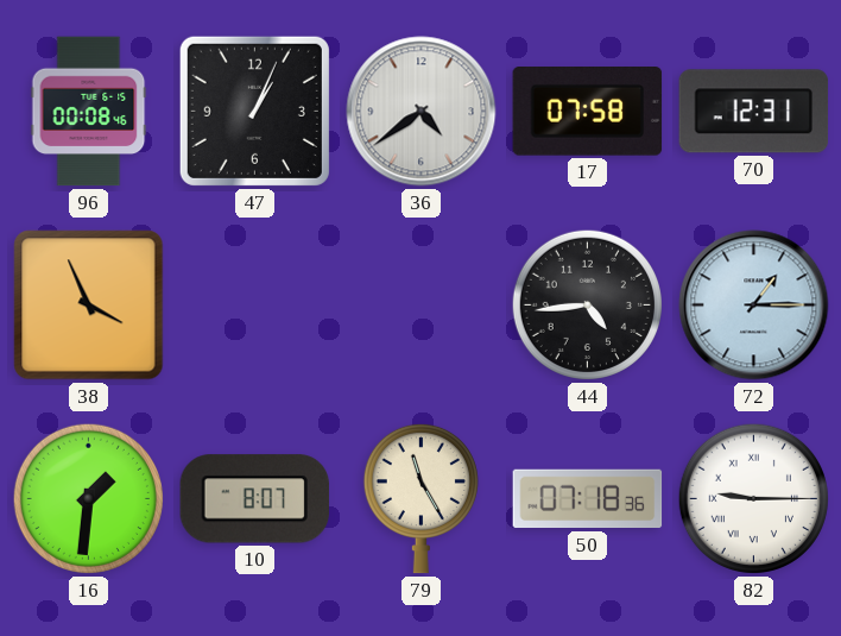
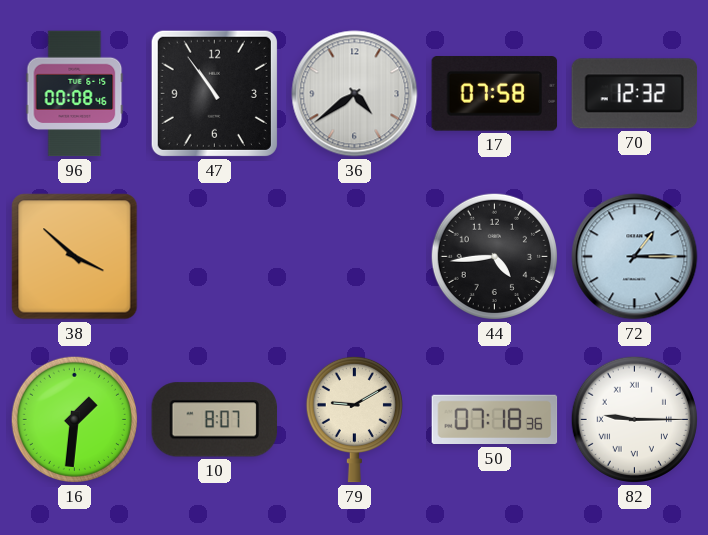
47: 1:04 -> 10:54 (214, 93)
70: 12:31 -> 12:32 (635, 94)
38: 3:56 -> 3:52 (75, 257)
79: 11:25 -> 9:10 (354, 419)
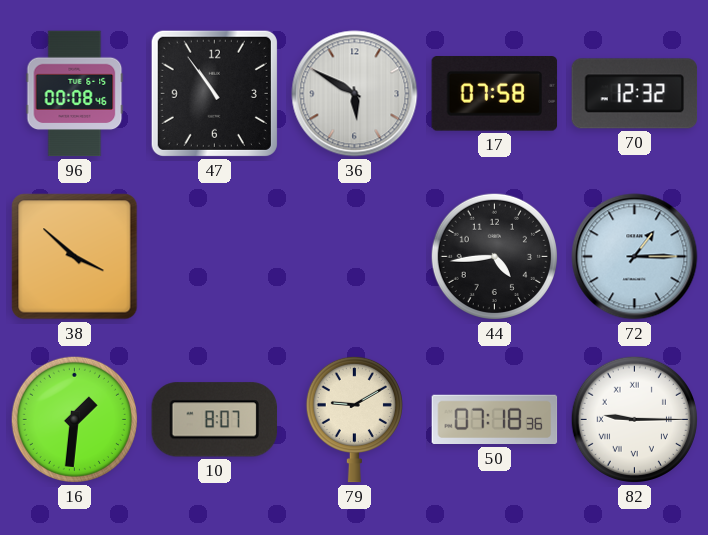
36: 4:39 -> 5:50 (355, 94)
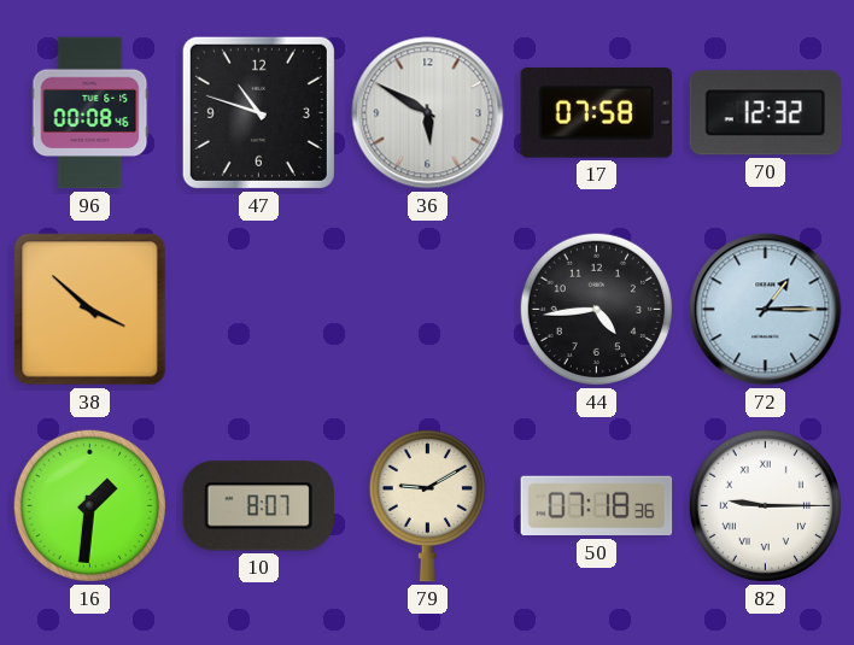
47: 10:54 -> 10:48 (258, 112)
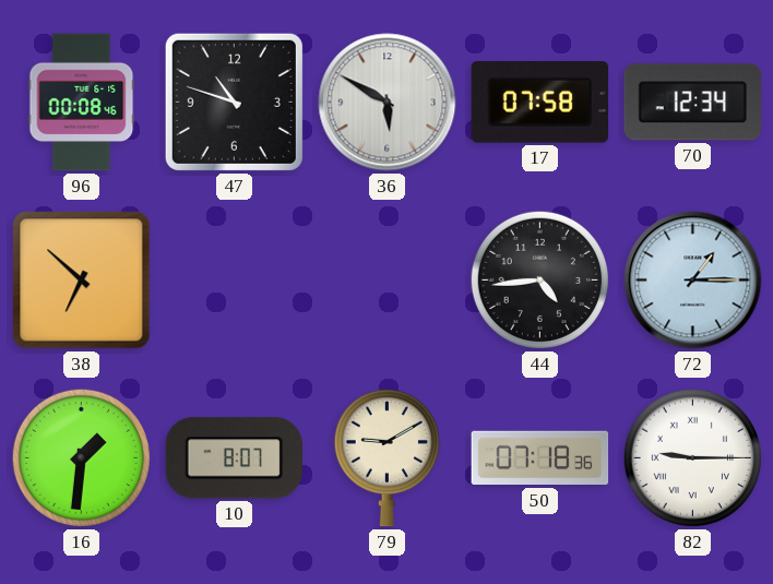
70: 12:32 -> 12:34 (693, 103)
38: 3:52 -> 6:52 (82, 281)
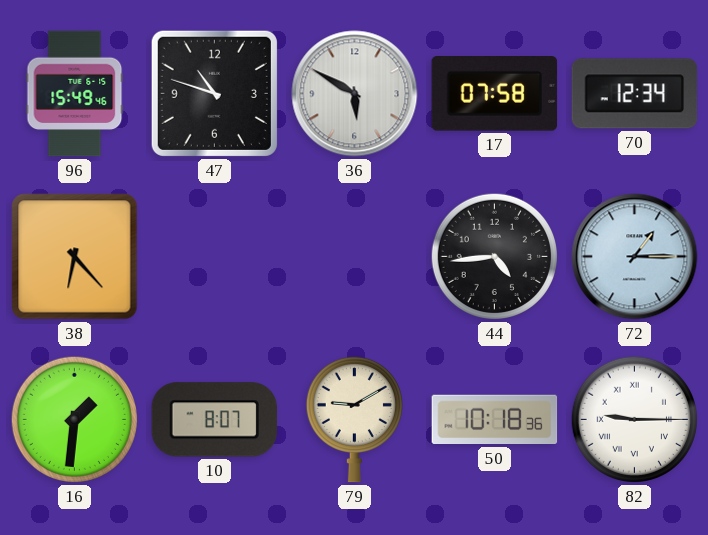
96: 00:08 -> 15:49 (75, 94)
38: 6:52 -> 6:23 (75, 257)
50: 07:18 -> 10:18 (495, 420)
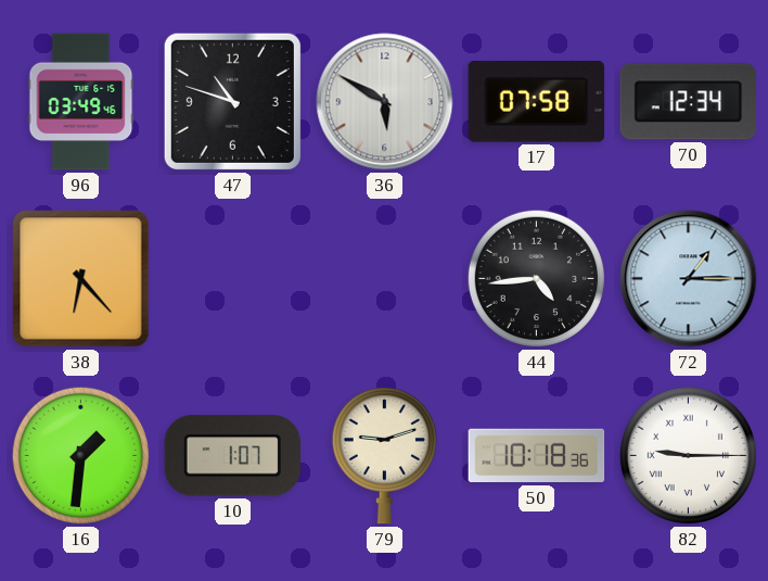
96: 15:49 -> 03:49 (81, 102)
10: 8:07 -> 1:07 (232, 456)
79: 9:10 -> 9:12 (384, 455)
